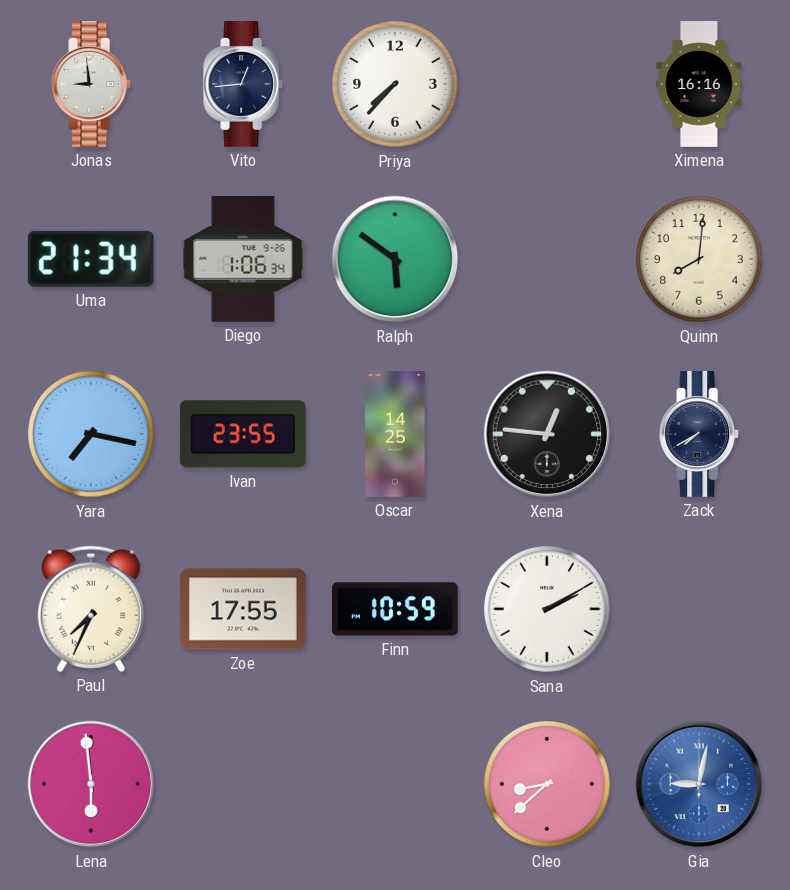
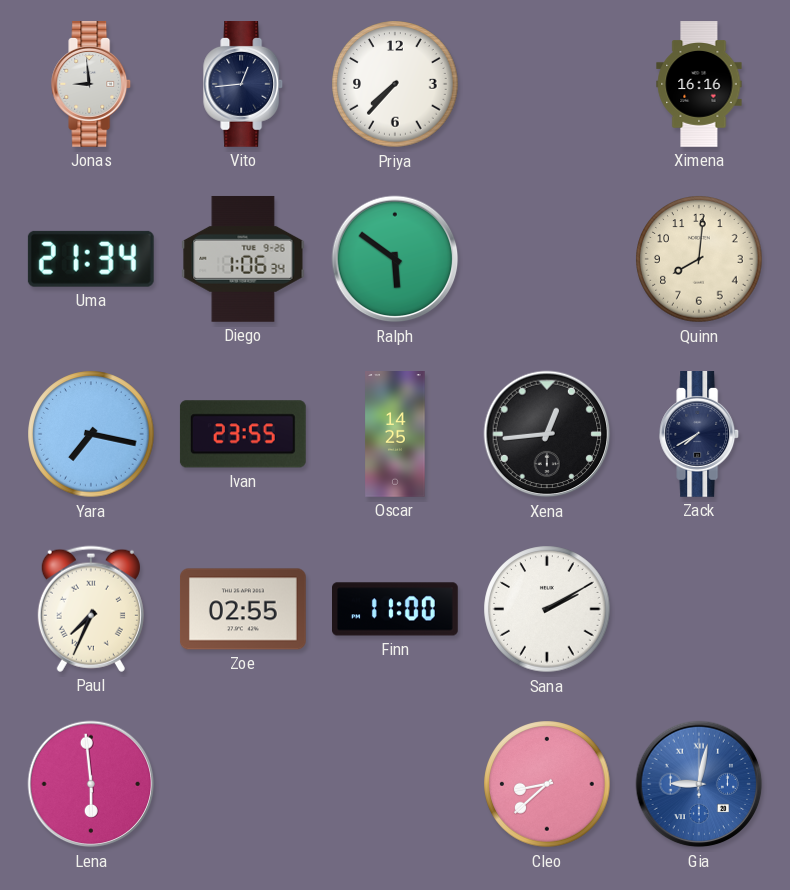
Xena: 12:46 -> 12:44 (547, 434)
Zoe: 17:55 -> 02:55 (243, 609)
Finn: 10:59 -> 11:00 (396, 609)
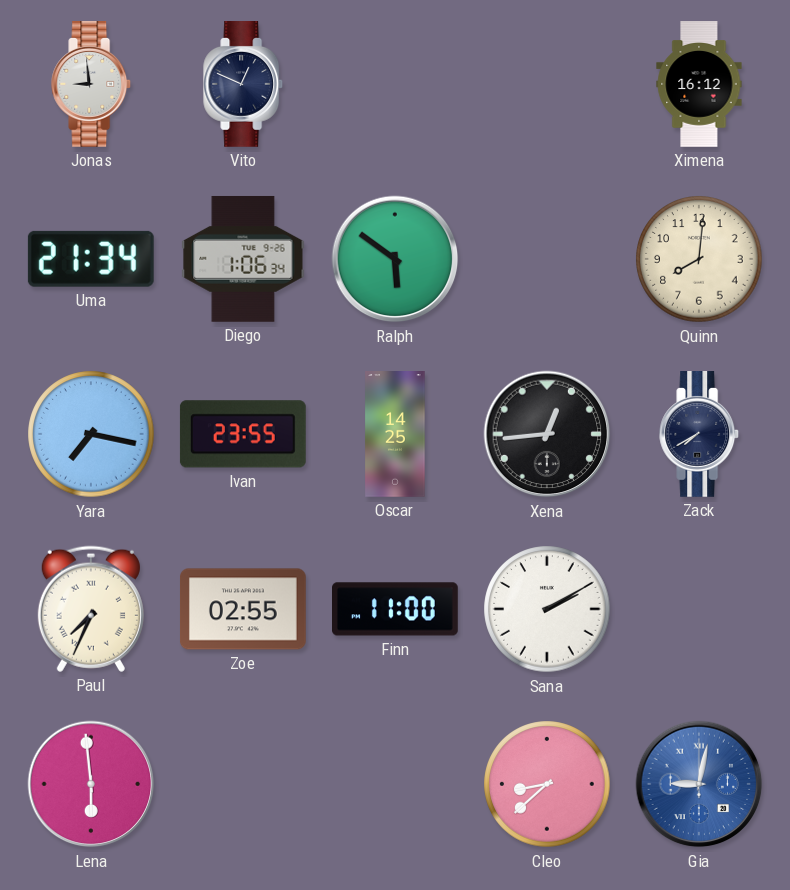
Vito: 12:44 -> 12:49 (244, 85)
Priya: 7:37 -> none (395, 84)
Ximena: 16:16 -> 16:12 (699, 84)
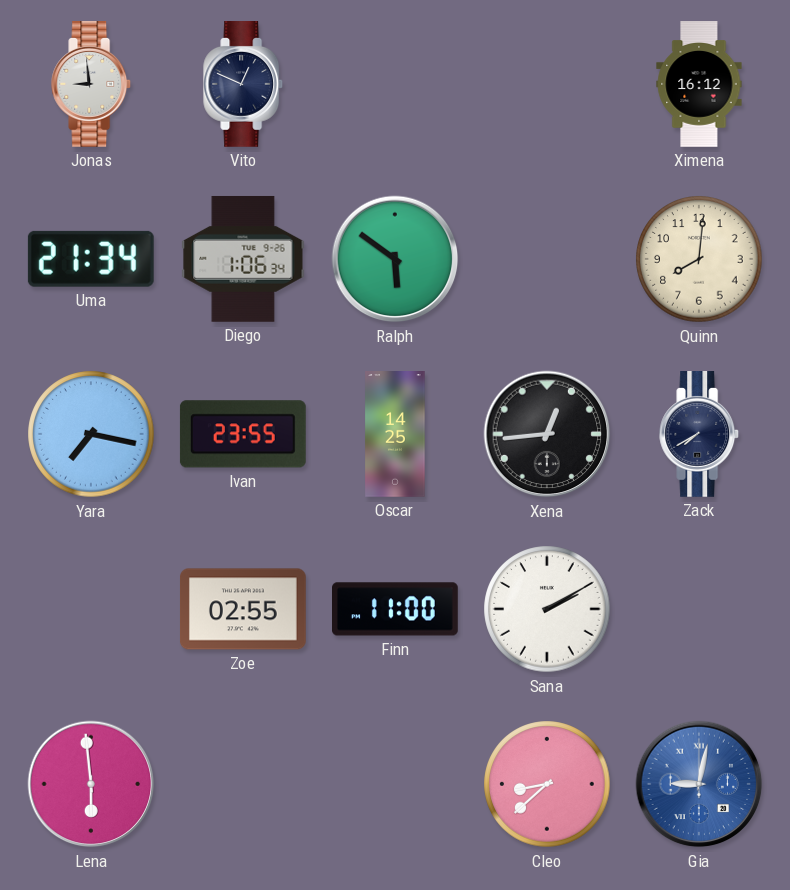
Paul: 7:34 -> none (91, 609)
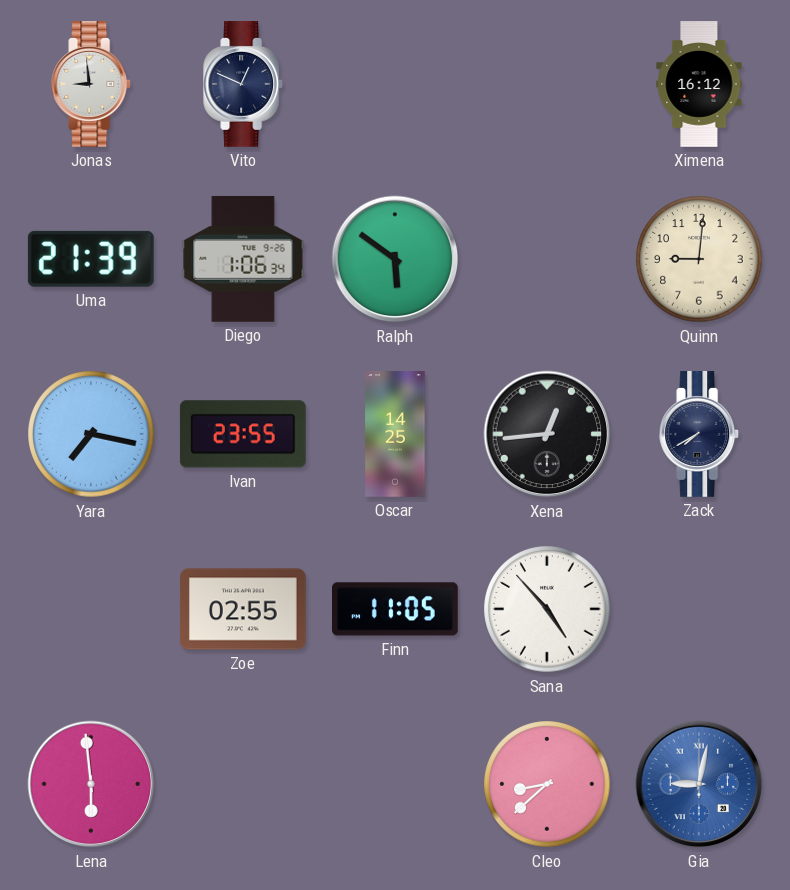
Uma: 21:34 -> 21:39 (91, 259)
Quinn: 8:01 -> 9:01 (699, 259)
Finn: 11:00 -> 11:05 (396, 609)
Sana: 2:10 -> 4:53 (547, 609)
